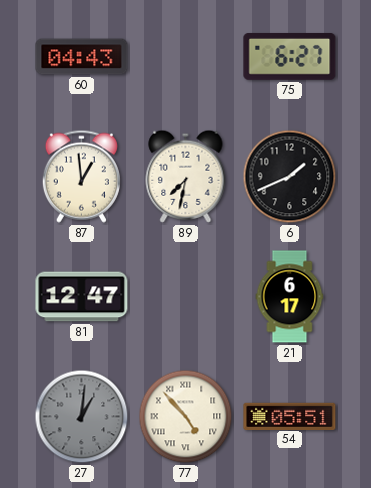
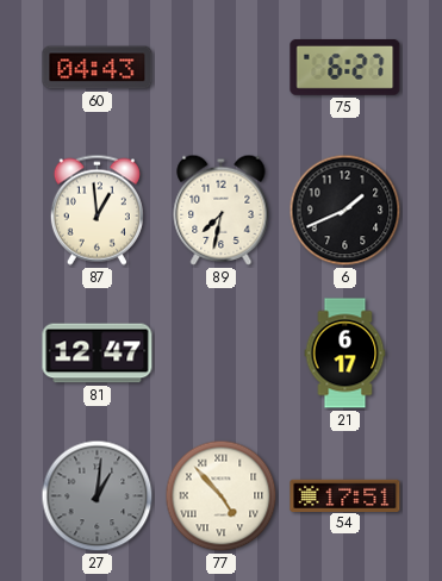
54: 05:51 -> 17:51 (345, 495)
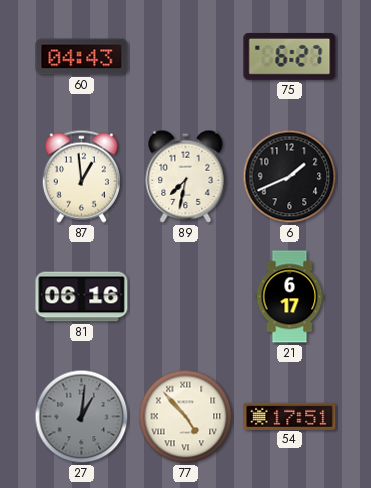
81: 12:47 -> 06:16 (82, 297)
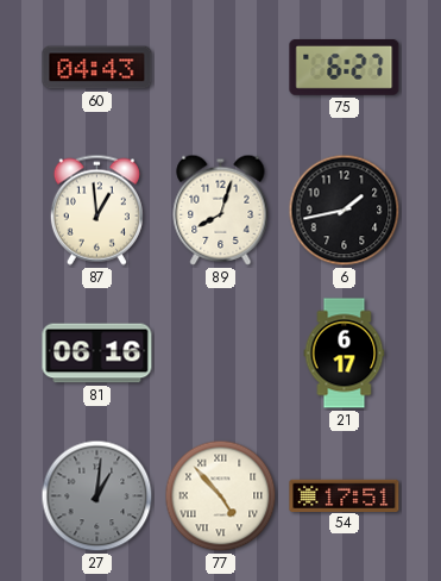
89: 7:32 -> 8:03 (221, 210)
6: 1:41 -> 1:43 (345, 211)
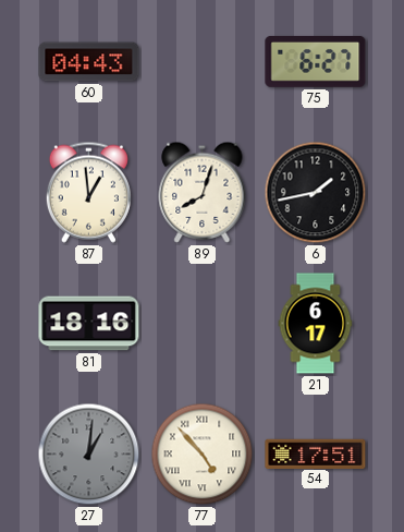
81: 06:16 -> 18:16 (89, 324)
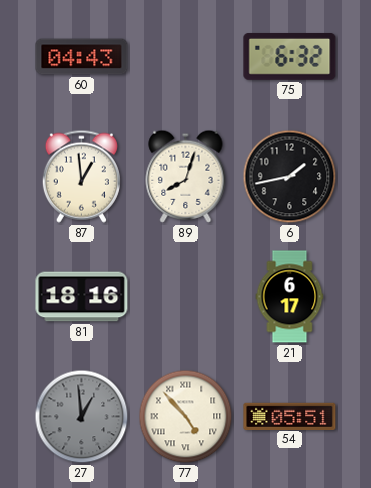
75: 6:27 -> 6:32 (290, 56)
27: 1:01 -> 12:59 (82, 417)
54: 17:51 -> 05:51 (290, 416)
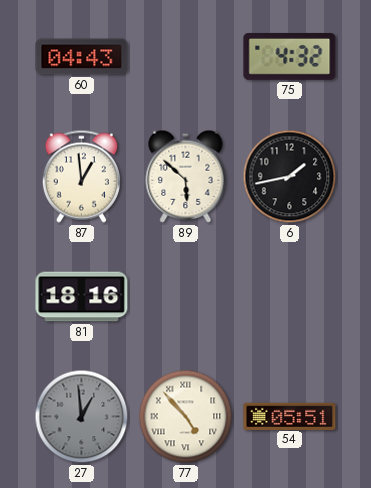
75: 6:32 -> 4:32 (290, 56)
89: 8:03 -> 5:52 (186, 176)
21: 6:17 -> none (290, 297)
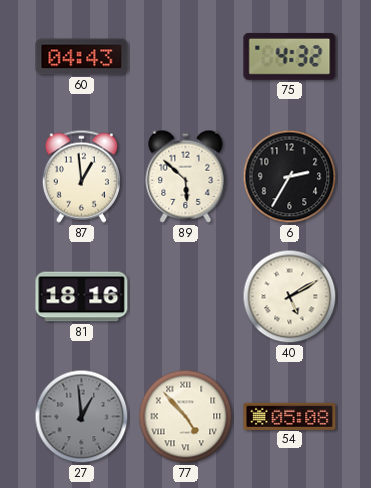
6: 1:43 -> 2:35 (290, 177)
40: none -> 5:10 (290, 297)
54: 05:51 -> 05:08 (290, 416)
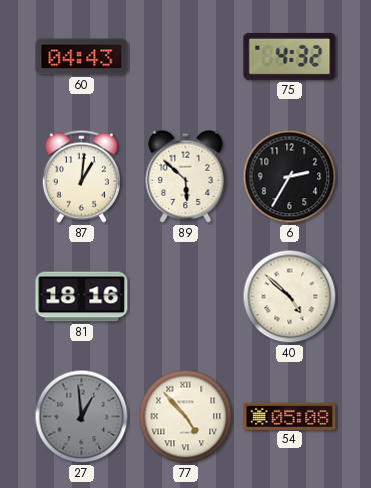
87: 12:59 -> 1:01 (81, 176)
40: 5:10 -> 4:52 (290, 297)
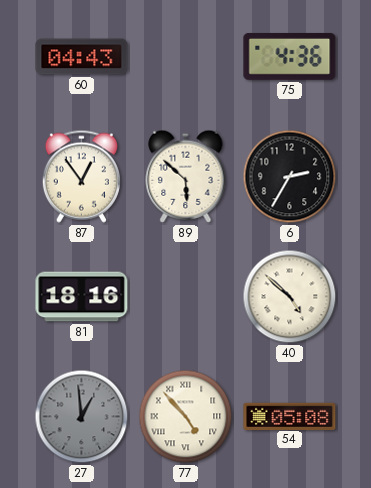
75: 4:32 -> 4:36 (290, 56)
87: 1:01 -> 12:54 (81, 176)
